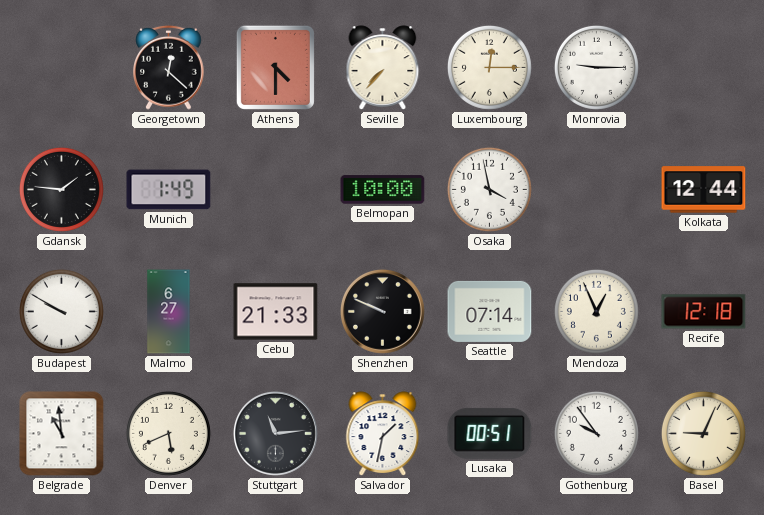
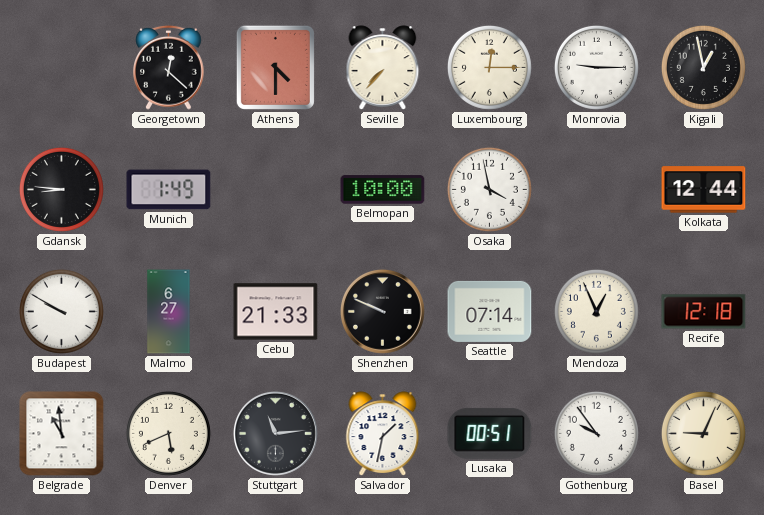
Kigali: none -> 12:58 (703, 67)
Gdansk: 1:46 -> 8:46 (61, 189)
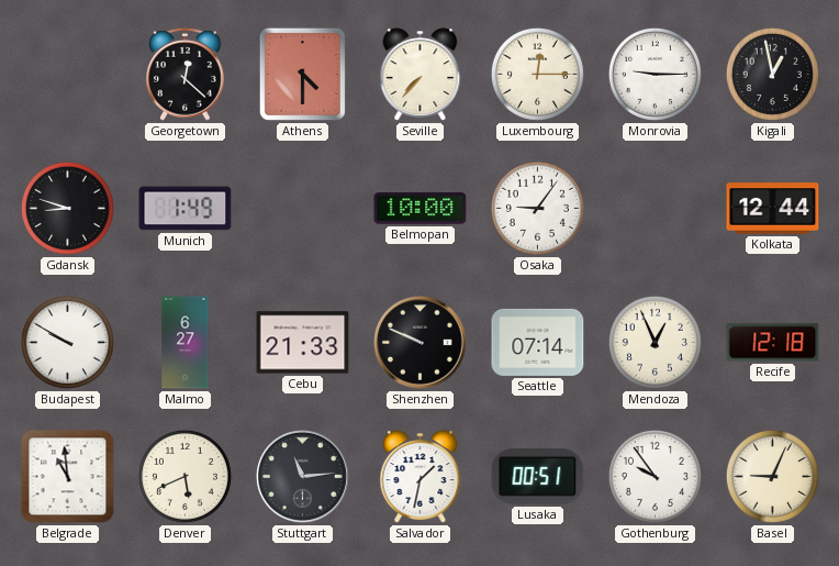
Gdansk: 8:46 -> 8:48 (67, 208)
Osaka: 3:58 -> 9:06 (537, 208)
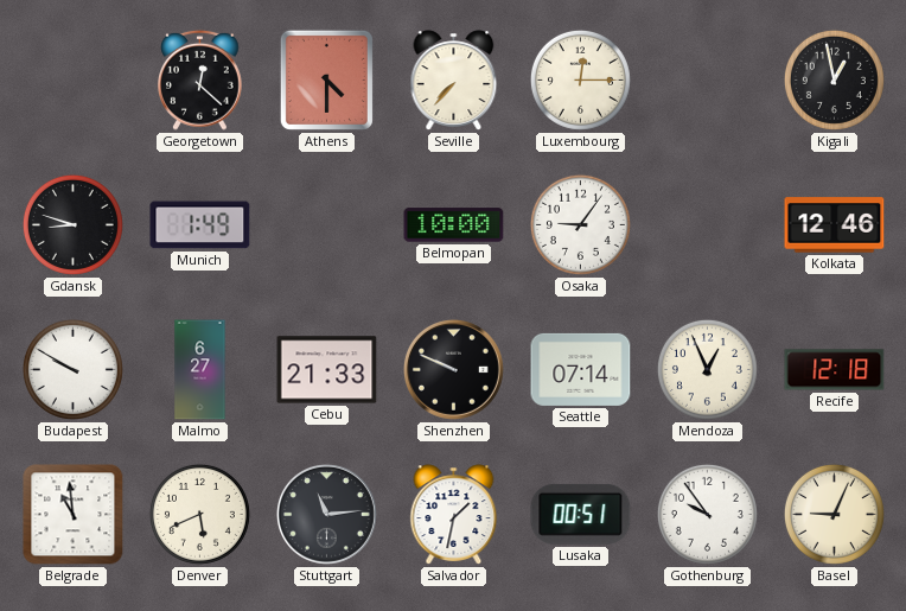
Monrovia: 9:15 -> none (655, 74)
Kolkata: 12:44 -> 12:46 (835, 225)
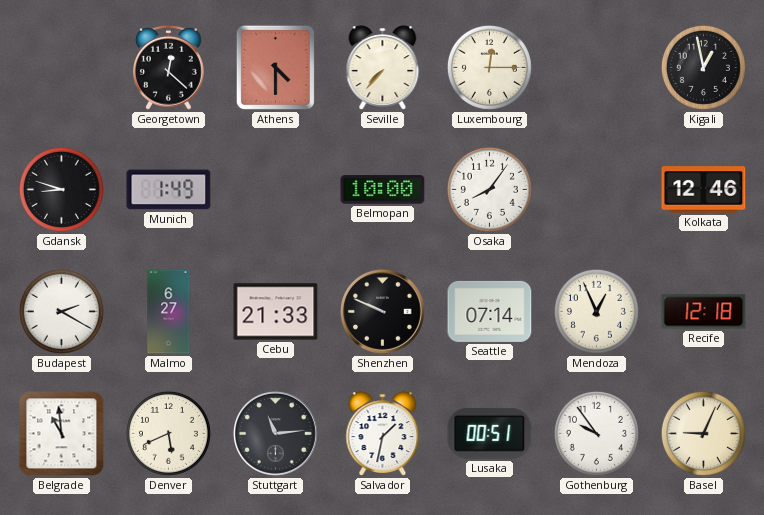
Osaka: 9:06 -> 8:06 (489, 189)
Budapest: 9:50 -> 2:20 (61, 311)
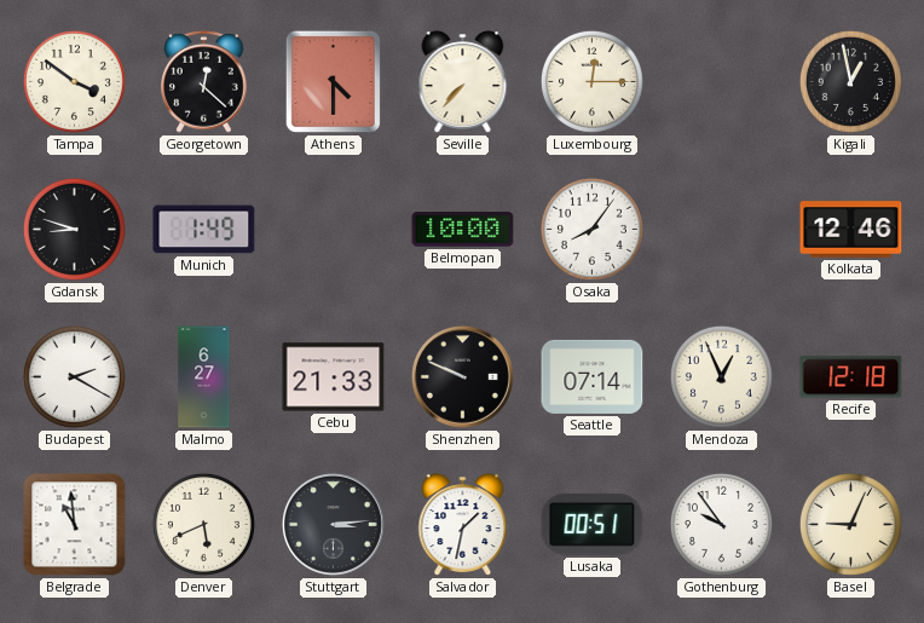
Tampa: none -> 3:51 (74, 81)
Stuttgart: 11:14 -> 3:14 (333, 524)
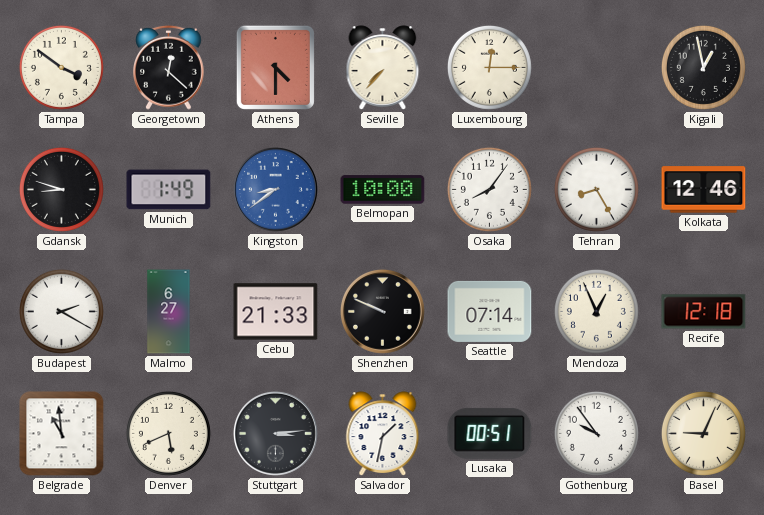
Kingston: none -> 8:39 (275, 189)
Tehran: none -> 8:25 (596, 189)
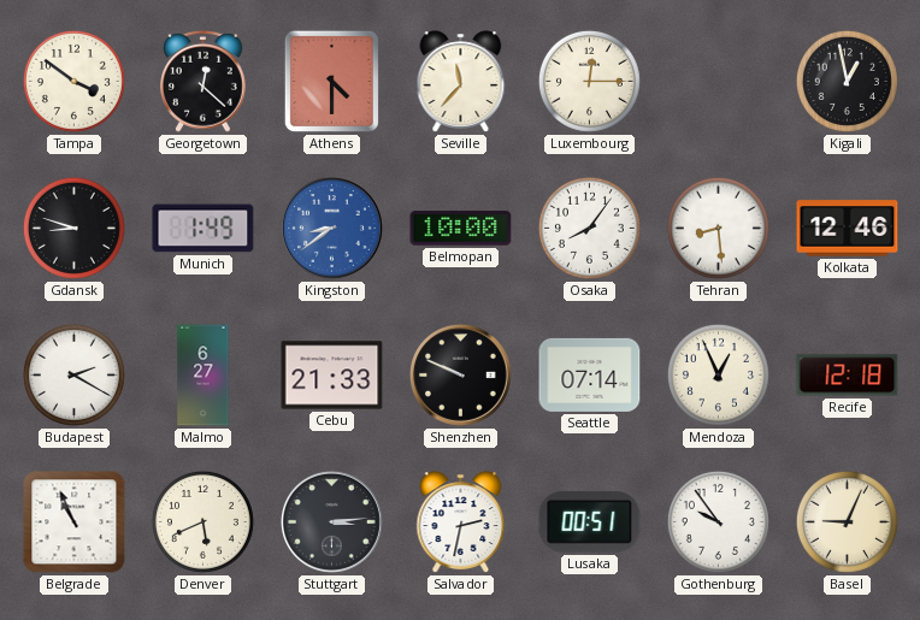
Seville: 7:37 -> 11:37 (461, 82)
Tehran: 8:25 -> 8:29 (718, 228)
Belgrade: 10:59 -> 10:56 (75, 522)
Salvador: 1:32 -> 2:32 (461, 522)
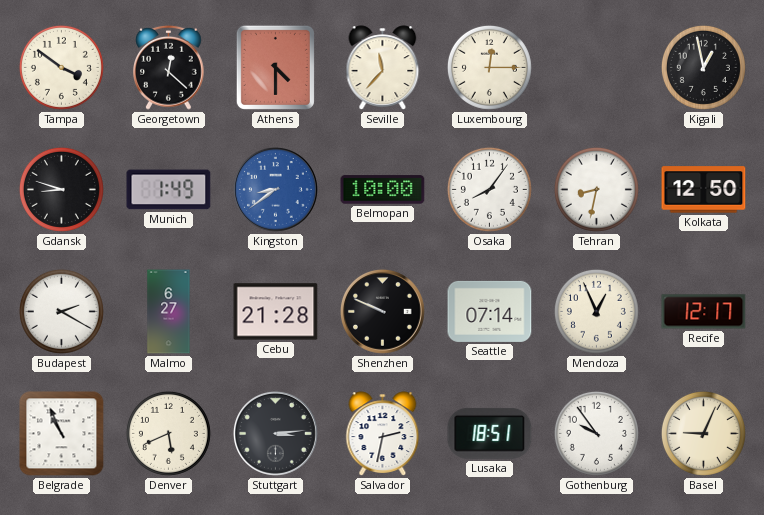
Tehran: 8:29 -> 8:32 (596, 189)
Kolkata: 12:46 -> 12:50 (704, 190)
Cebu: 21:33 -> 21:28 (276, 312)
Recife: 12:18 -> 12:17 (704, 312)
Lusaka: 00:51 -> 18:51 (490, 433)
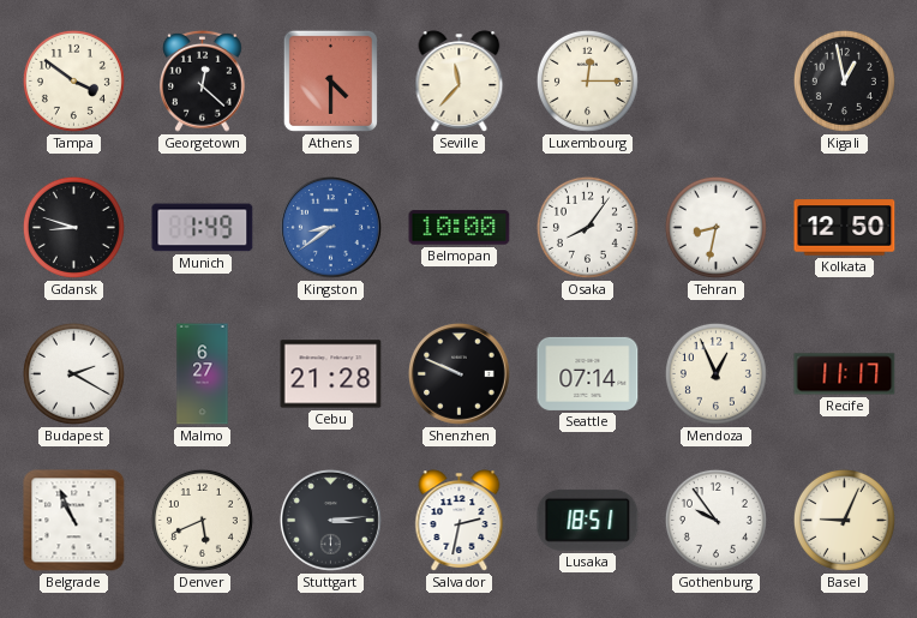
Recife: 12:17 -> 11:17 (845, 374)
